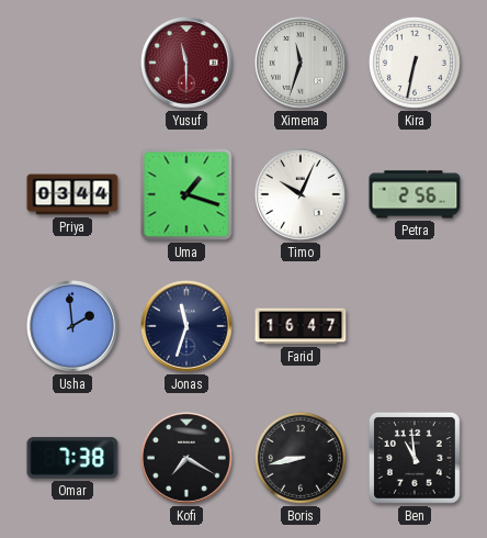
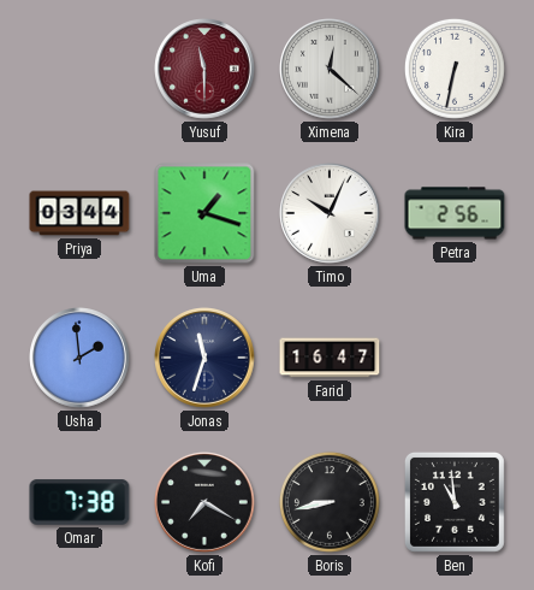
Ximena: 11:33 -> 12:22 (331, 70)
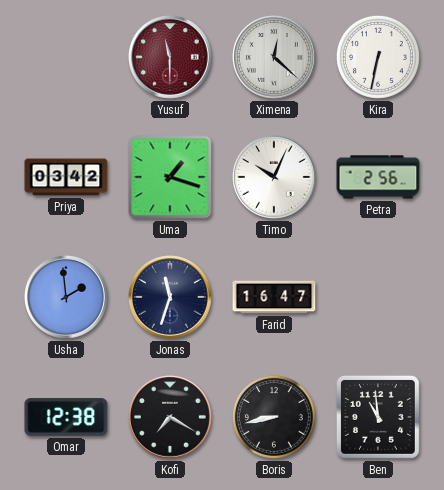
Priya: 03:44 -> 03:42 (66, 177)
Omar: 7:38 -> 12:38 (66, 417)
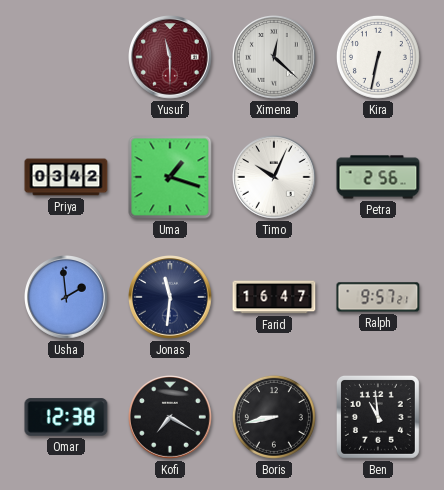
Jonas: 11:33 -> 11:31 (171, 298)
Ralph: none -> 9:57 (378, 297)
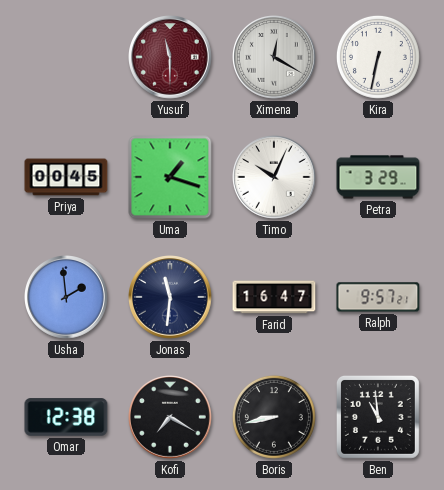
Ximena: 12:22 -> 12:20 (275, 58)
Priya: 03:42 -> 00:45 (66, 177)
Petra: 2:56 -> 3:29 (378, 177)
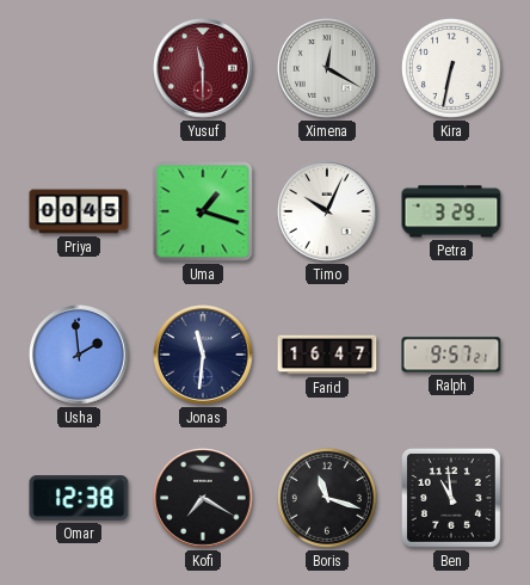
Boris: 8:43 -> 11:18 (327, 498)
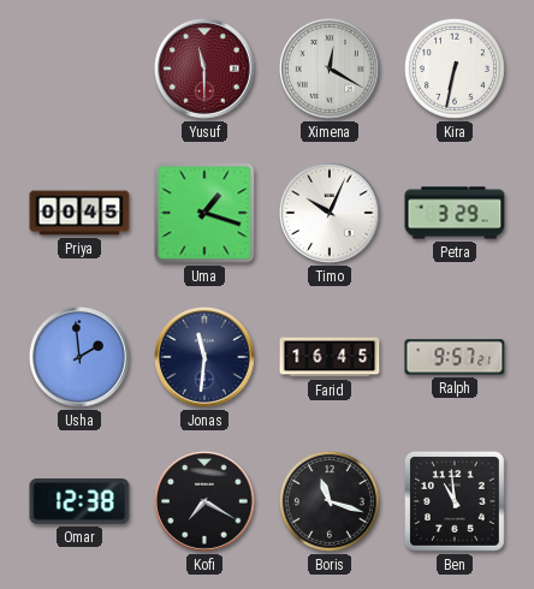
Farid: 16:47 -> 16:45 (330, 357)
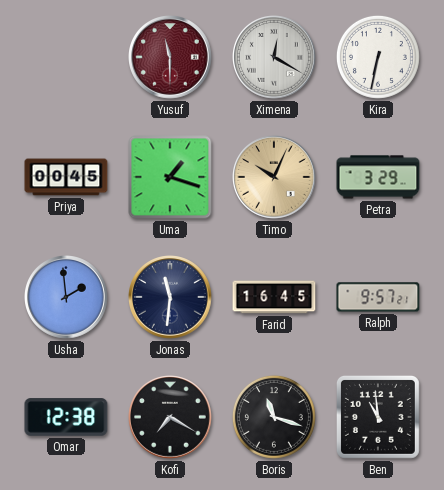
Timo dial: white -> champagne (275, 178)
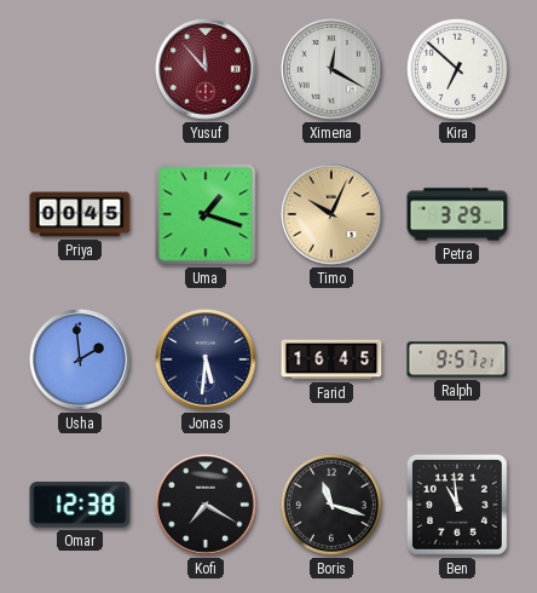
Yusuf: 11:30 -> 11:53 (207, 70)
Kira: 6:32 -> 6:52 (457, 69)
Jonas: 11:31 -> 5:31 (207, 361)
